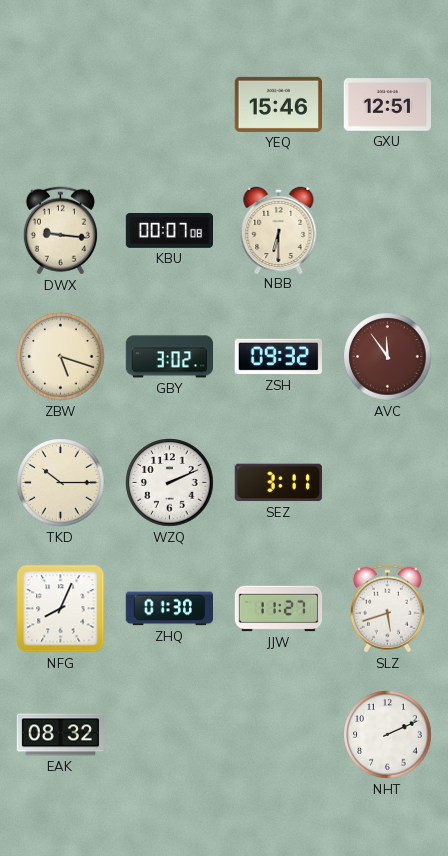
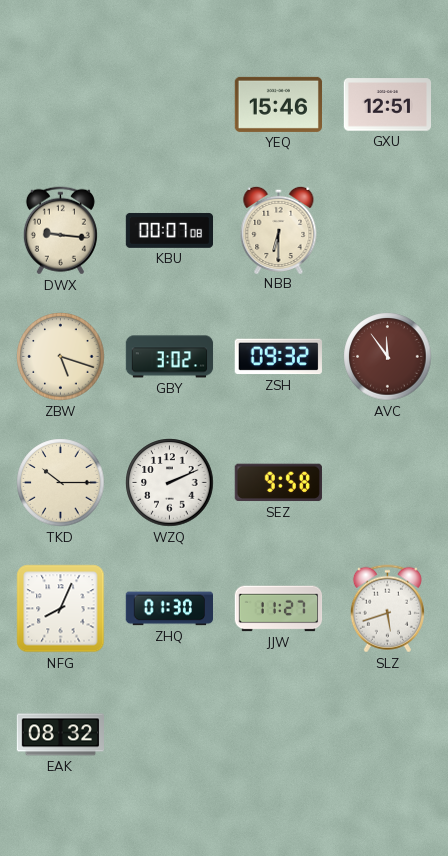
SEZ: 3:11 -> 9:58 (278, 483)
NHT: 2:11 -> none (388, 735)
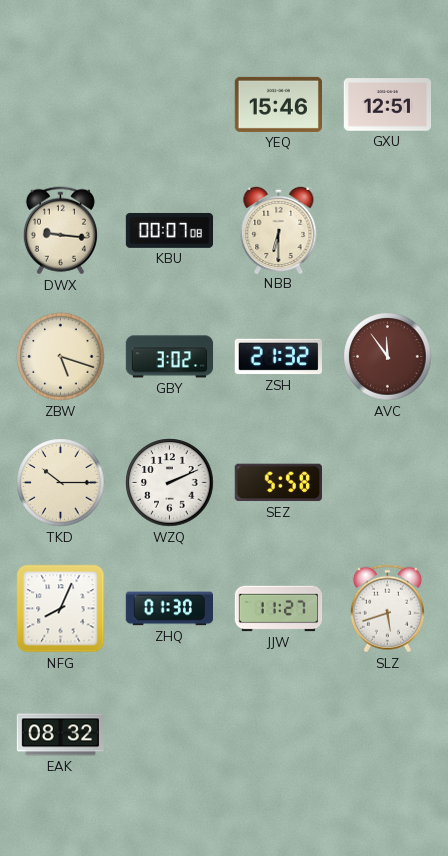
ZSH: 09:32 -> 21:32 (278, 357)
SEZ: 9:58 -> 5:58 (278, 483)
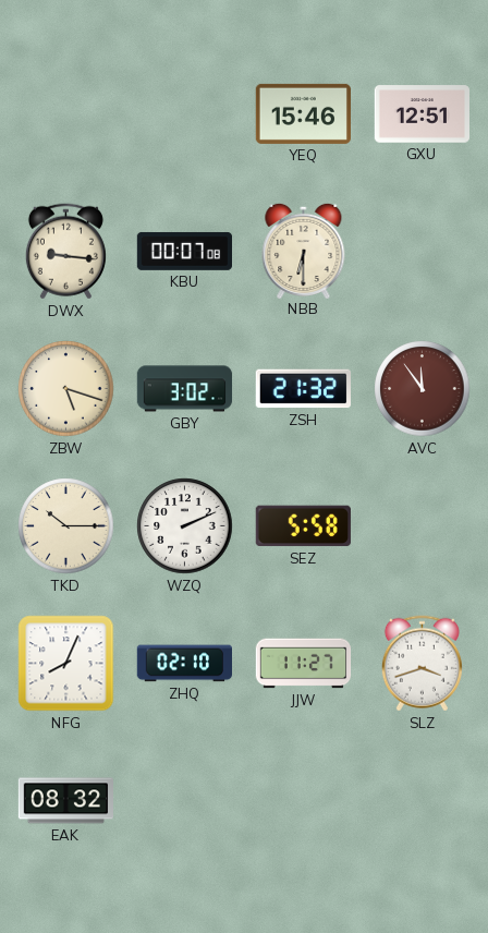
ZHQ: 01:30 -> 02:10 (184, 664)
SLZ: 5:42 -> 3:42 (422, 664)
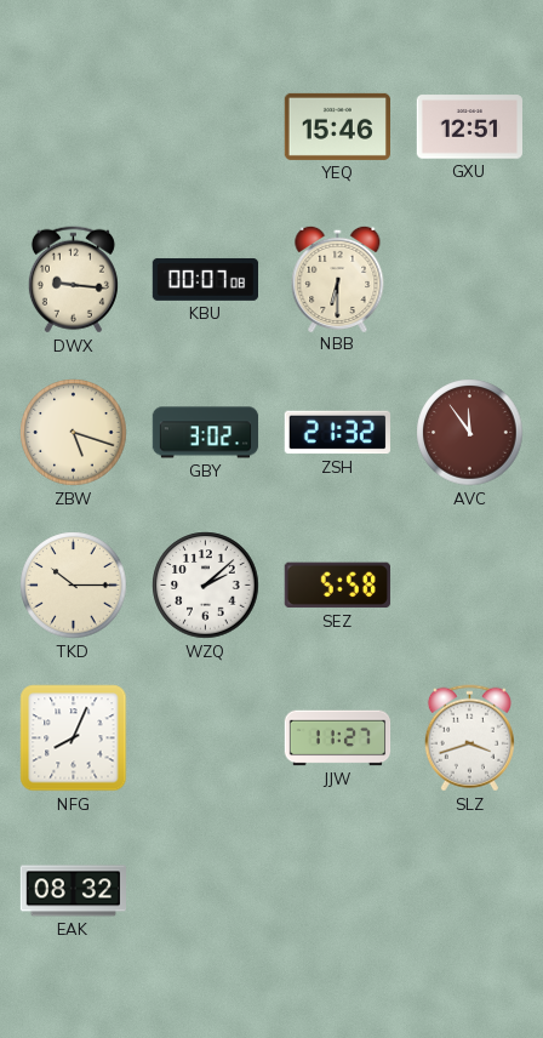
WZQ: 2:11 -> 2:08 (206, 586)
ZHQ: 02:10 -> none (184, 664)
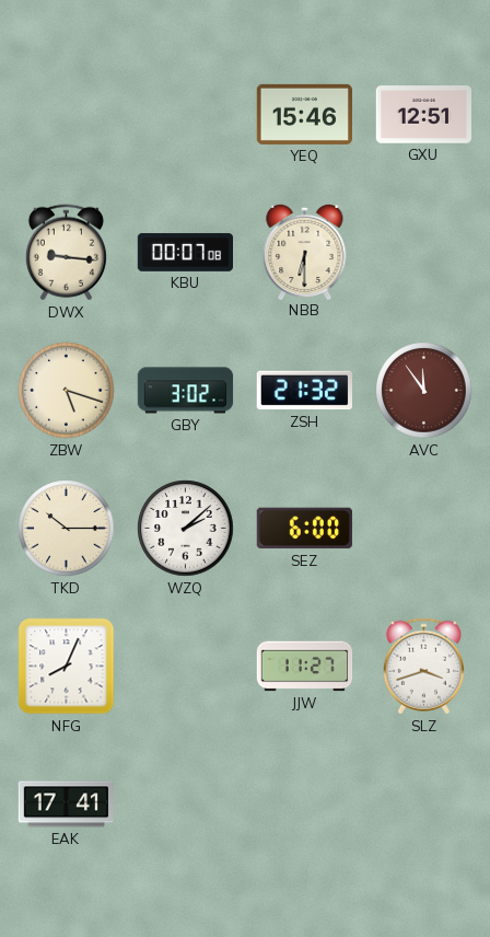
SEZ: 5:58 -> 6:00 (304, 529)
EAK: 08:32 -> 17:41 (66, 805)
